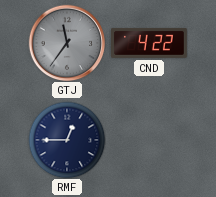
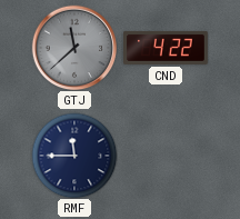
GTJ: 11:36 -> 11:38 (74, 48)
RMF: 12:45 -> 11:45 (74, 156)
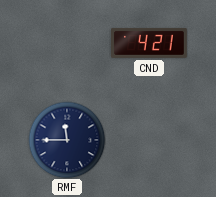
GTJ: 11:38 -> none (74, 48)
CND: 4:22 -> 4:21 (150, 43)
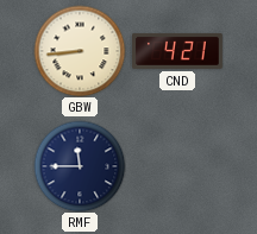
GBW: none -> 8:44 (80, 51)
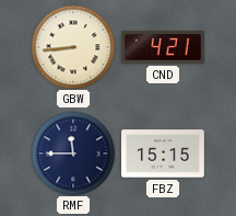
FBZ: none -> 15:15 (164, 154)
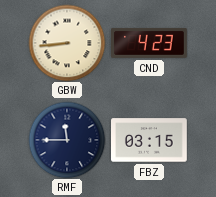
CND: 4:21 -> 4:23 (150, 43)
FBZ: 15:15 -> 03:15 (150, 140)
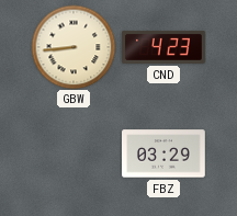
RMF: 11:45 -> none (67, 140)
FBZ: 03:15 -> 03:29 (165, 154)
